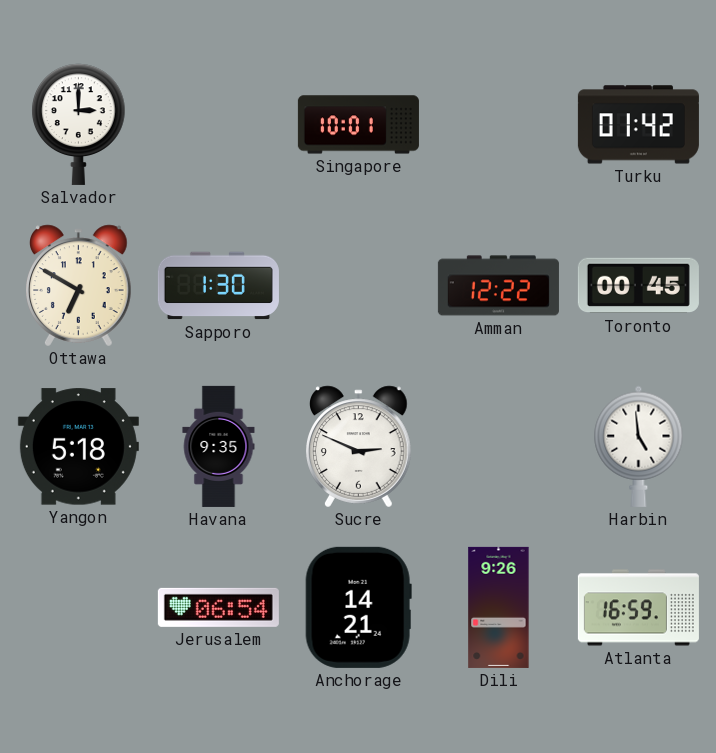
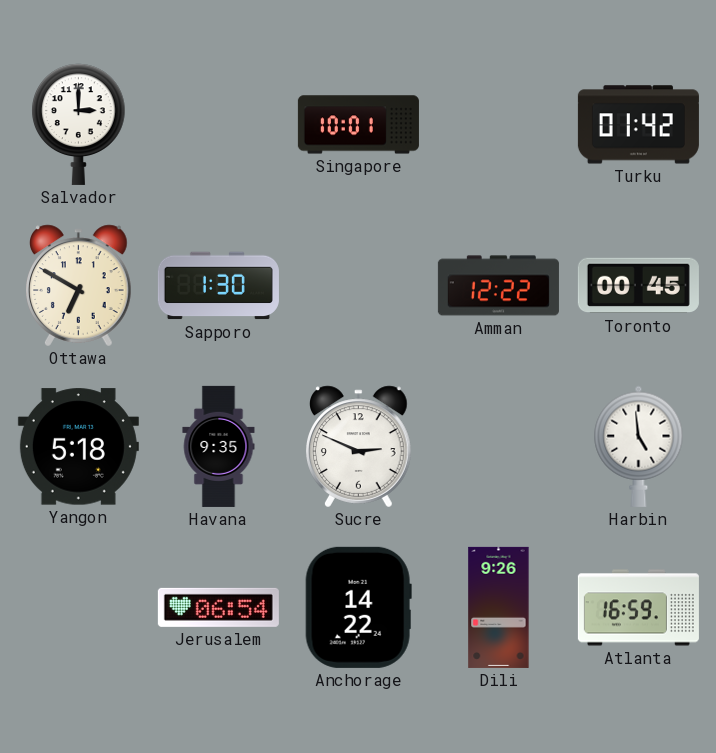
Anchorage: 14:21 -> 14:22 (358, 607)
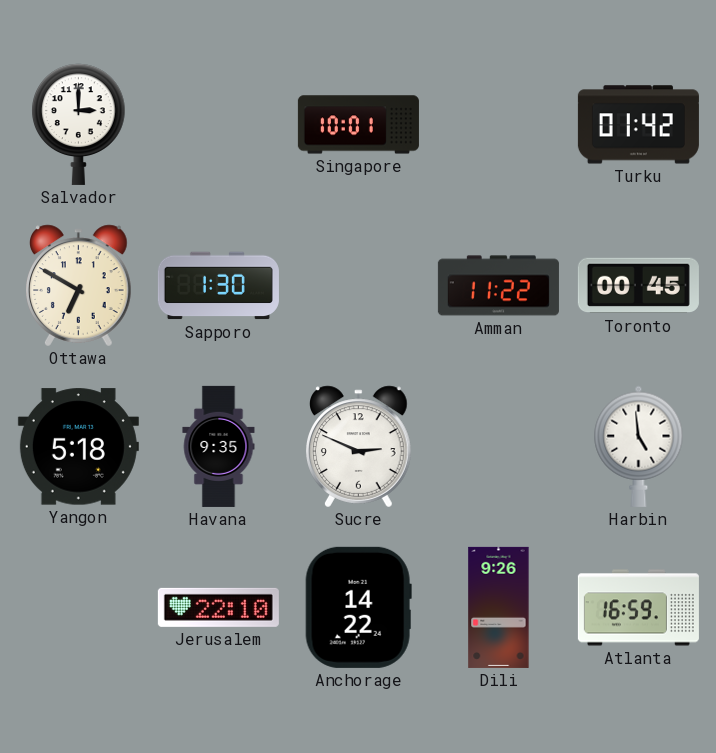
Amman: 12:22 -> 11:22 (498, 286)
Jerusalem: 06:54 -> 22:10 (218, 607)
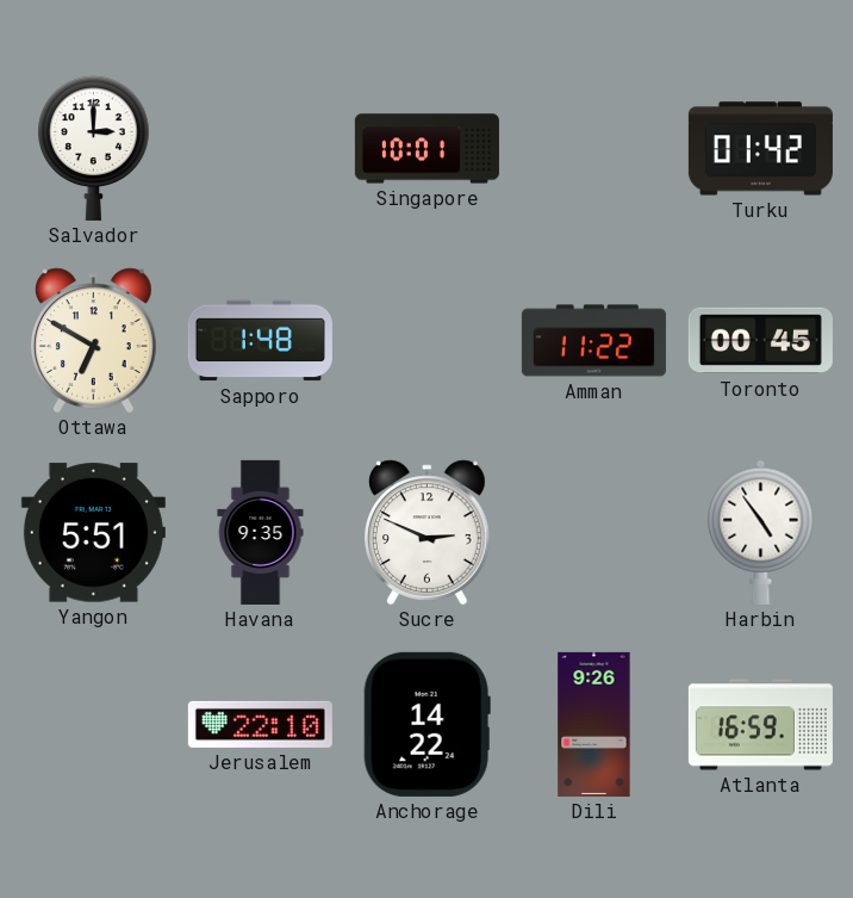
Sapporo: 1:30 -> 1:48 (260, 341)
Yangon: 5:18 -> 5:51 (93, 533)
Harbin: 4:59 -> 4:54 (761, 532)
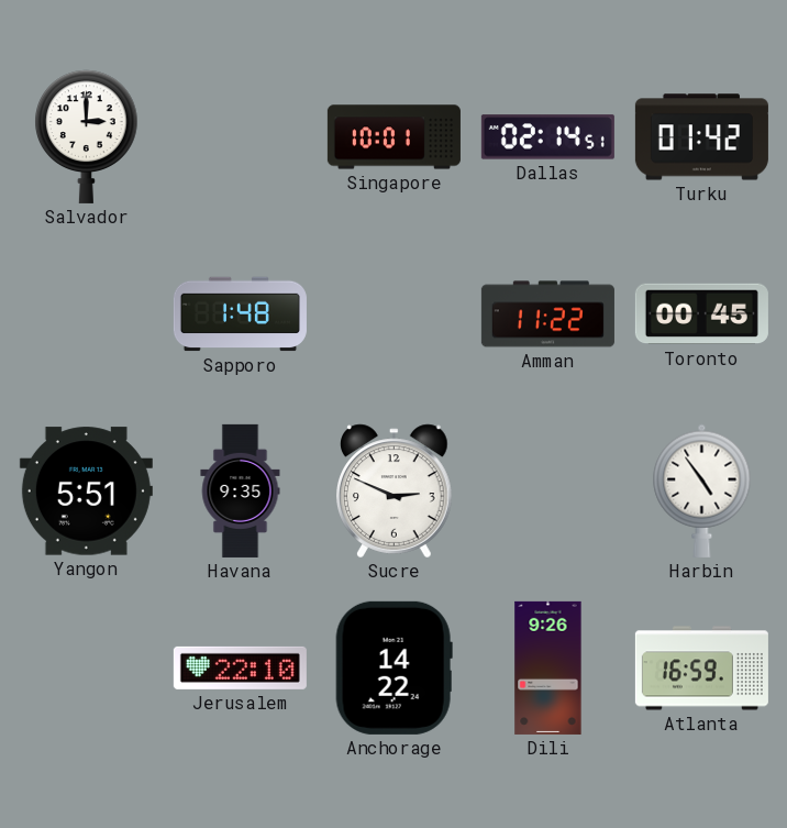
Dallas: none -> 02:14 (547, 137)
Ottawa: 6:50 -> none (94, 341)
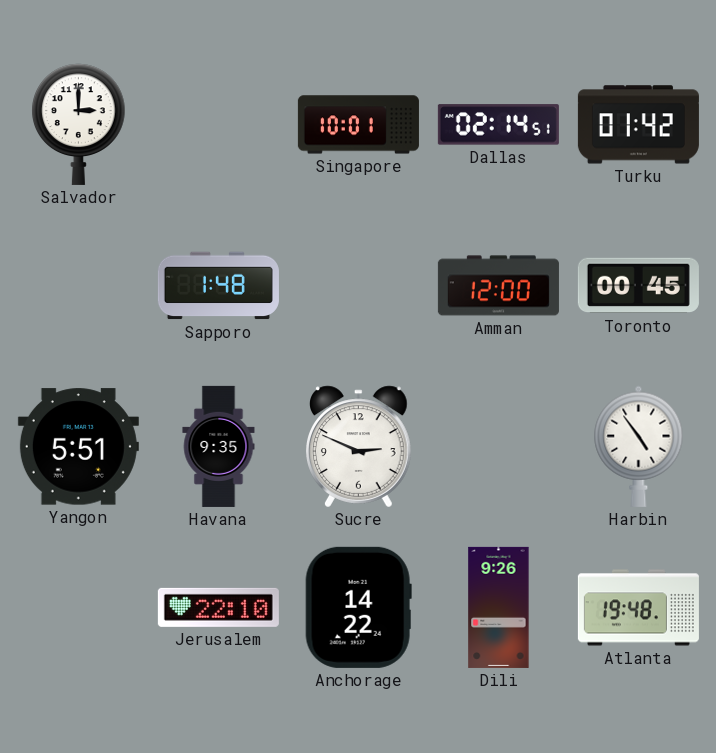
Amman: 11:22 -> 12:00 (498, 286)
Atlanta: 16:59 -> 19:48 (638, 608)
